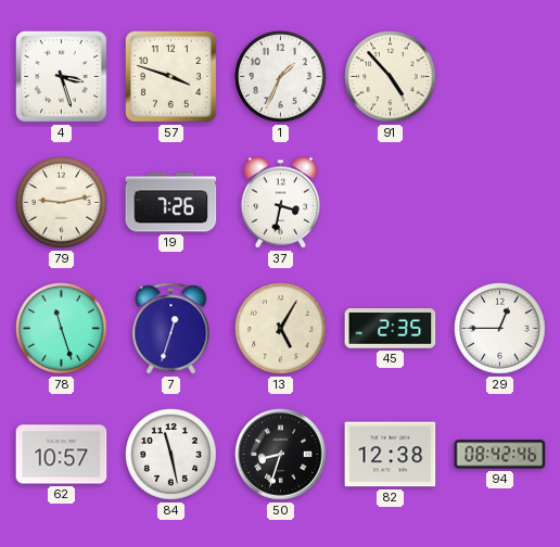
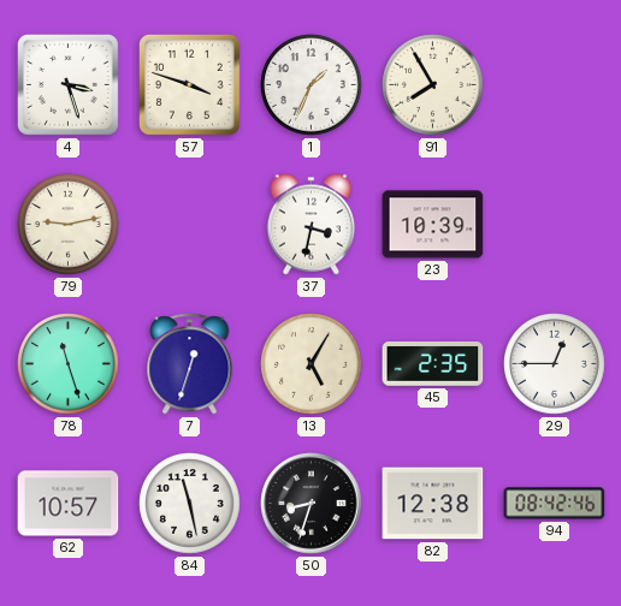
91: 4:53 -> 7:55 (433, 85)
19: 7:26 -> none (171, 203)
23: none -> 10:39 (433, 225)
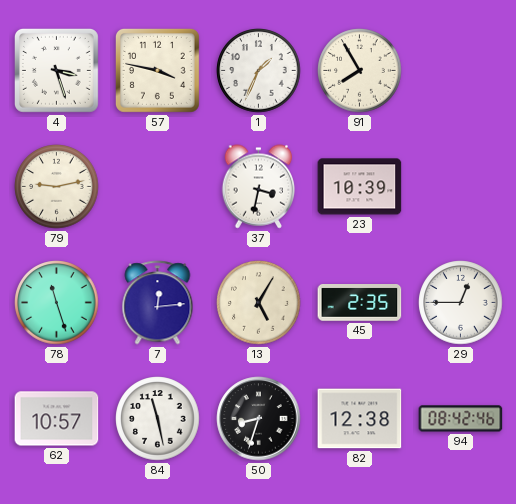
57: 3:48 -> 3:47 (157, 70)
7: 12:33 -> 12:14 (158, 303)
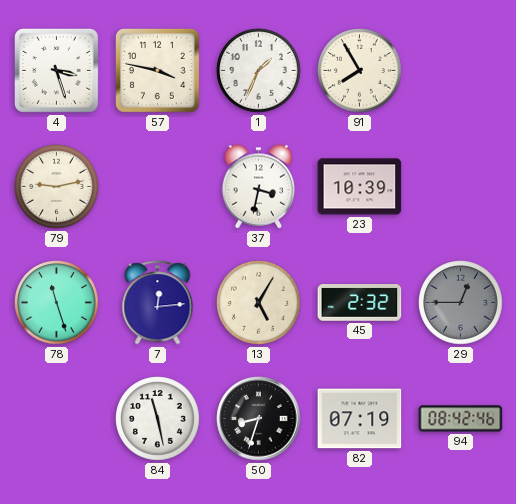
45: 2:35 -> 2:32 (360, 303)
29 dial: white -> grey (461, 303)
62: 10:57 -> none (57, 419)
82: 12:38 -> 07:19 (360, 419)
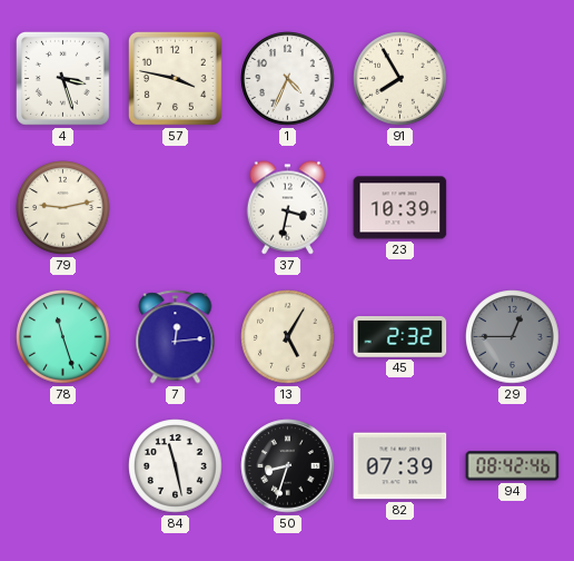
1: 1:34 -> 4:34 (288, 79)
82: 07:19 -> 07:39 (400, 466)
